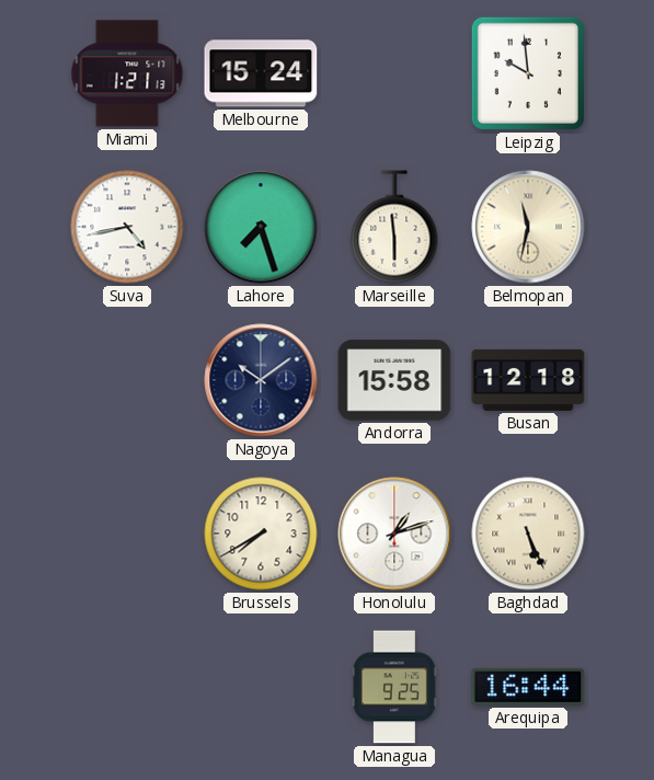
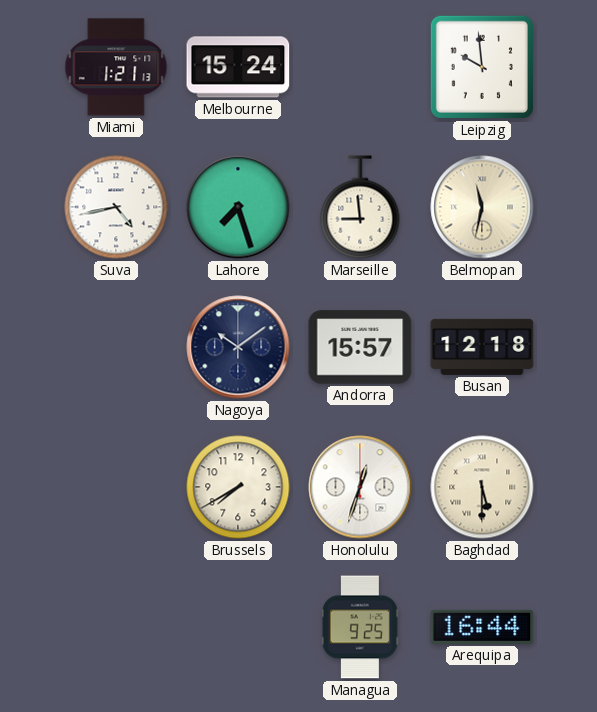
Marseille: 5:59 -> 8:59 (360, 207)
Andorra: 15:58 -> 15:57 (360, 347)
Honolulu: 1:12 -> 12:33 (360, 487)
Baghdad: 5:26 -> 5:30 (482, 487)
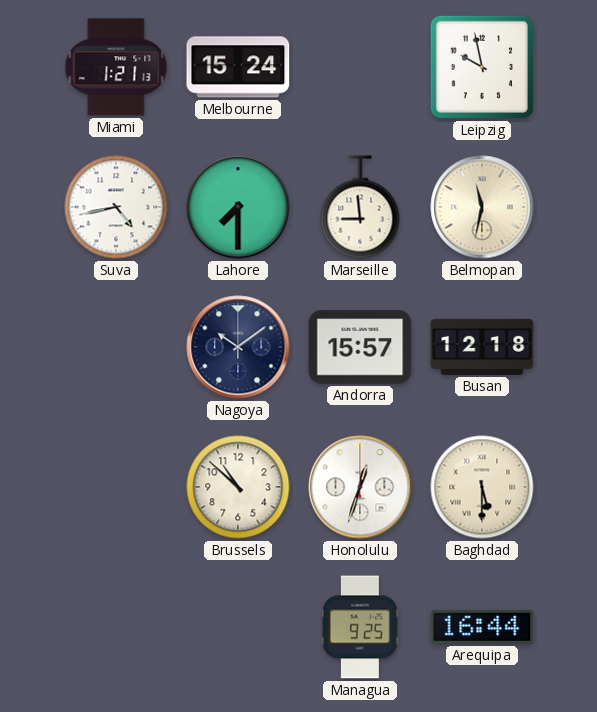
Leipzig: 9:59 -> 9:58 (482, 67)
Lahore: 7:27 -> 7:30 (238, 207)
Brussels: 7:40 -> 10:52 (238, 487)
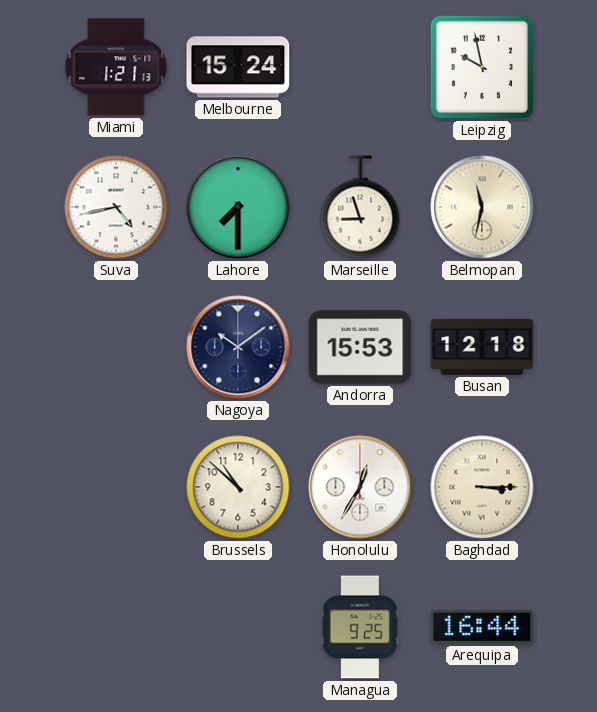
Marseille: 8:59 -> 8:57 (360, 207)
Andorra: 15:57 -> 15:53 (360, 347)
Honolulu: 12:33 -> 12:35 (360, 487)
Baghdad: 5:30 -> 3:15 (482, 487)
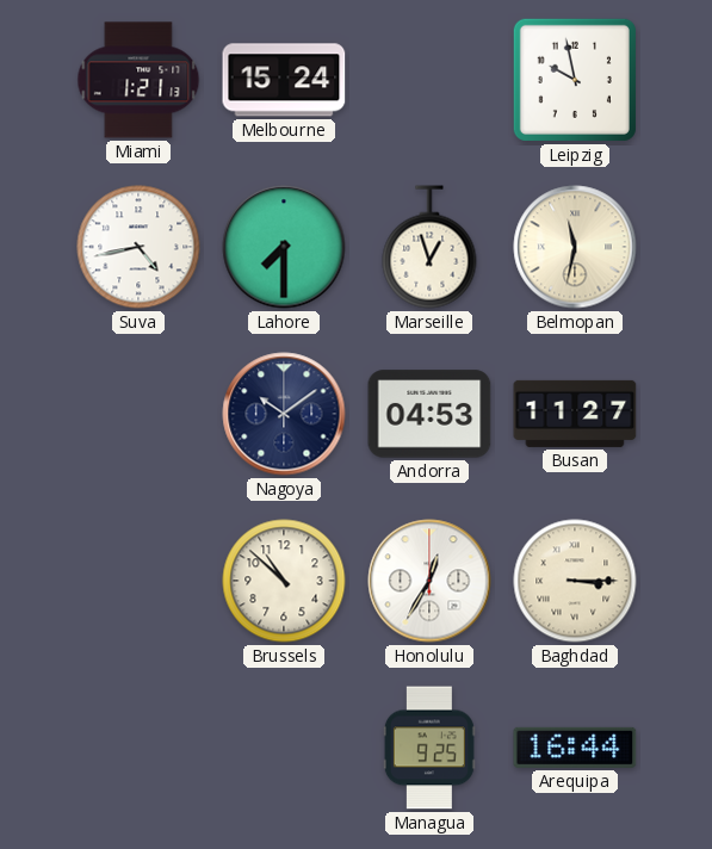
Marseille: 8:57 -> 12:57 (429, 247)
Andorra: 15:53 -> 04:53 (429, 414)
Busan: 12:18 -> 11:27 (575, 414)
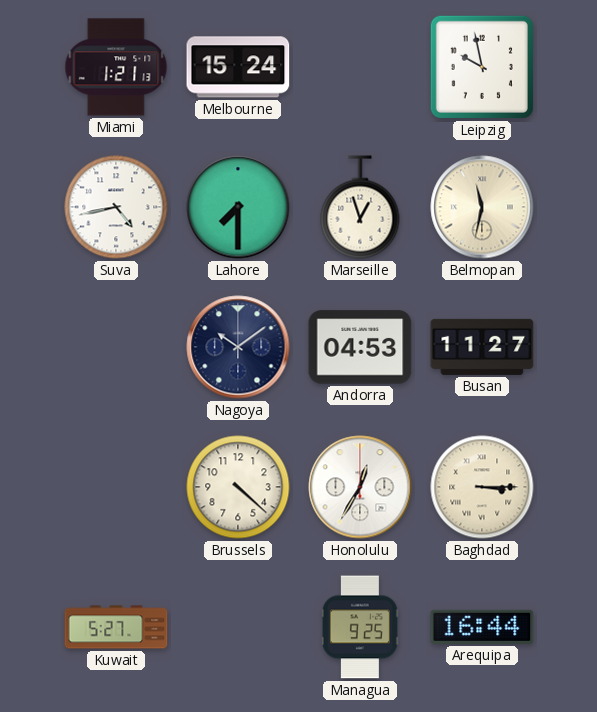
Brussels: 10:52 -> 4:22 (238, 487)
Kuwait: none -> 5:27 (116, 627)
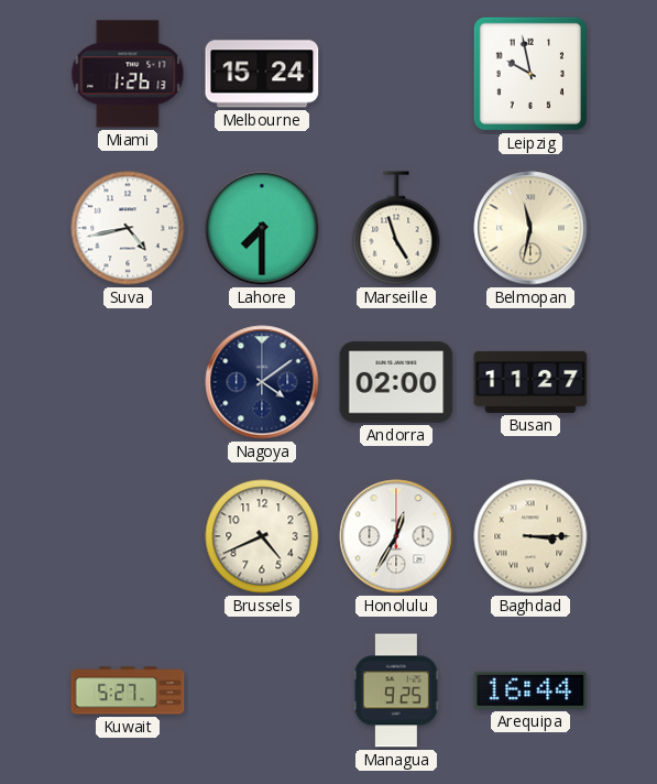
Miami: 1:21 -> 1:26 (128, 74)
Marseille: 12:57 -> 4:57 (396, 228)
Nagoya: 10:09 -> 4:09 (262, 382)
Andorra: 04:53 -> 02:00 (396, 382)
Brussels: 4:22 -> 4:41 (262, 536)
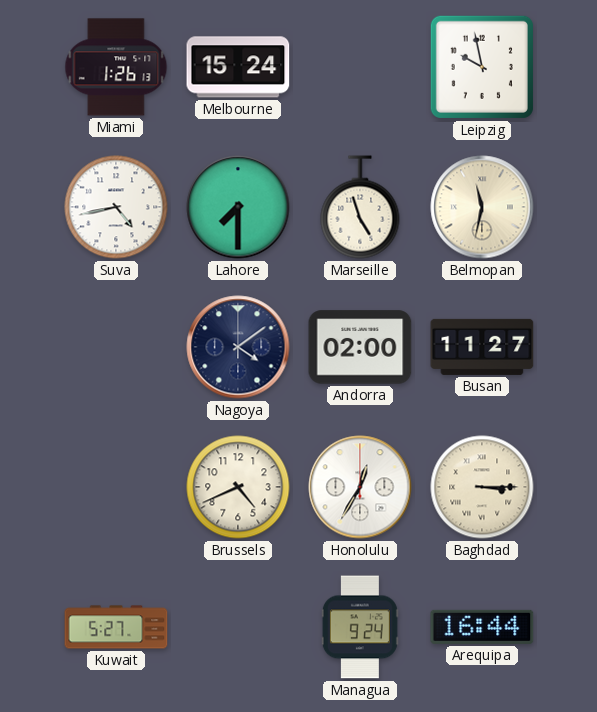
Managua: 9:25 -> 9:24 (360, 627)
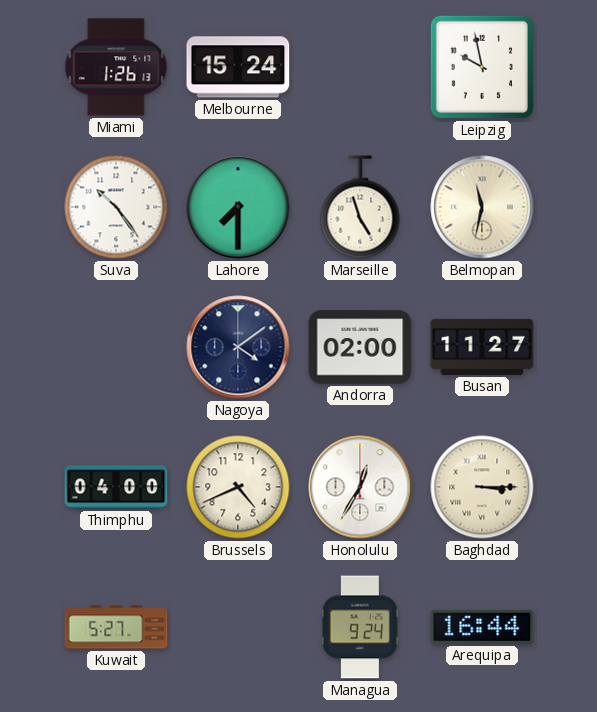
Suva: 4:43 -> 10:24 (116, 207)
Thimphu: none -> 04:00 (116, 487)
